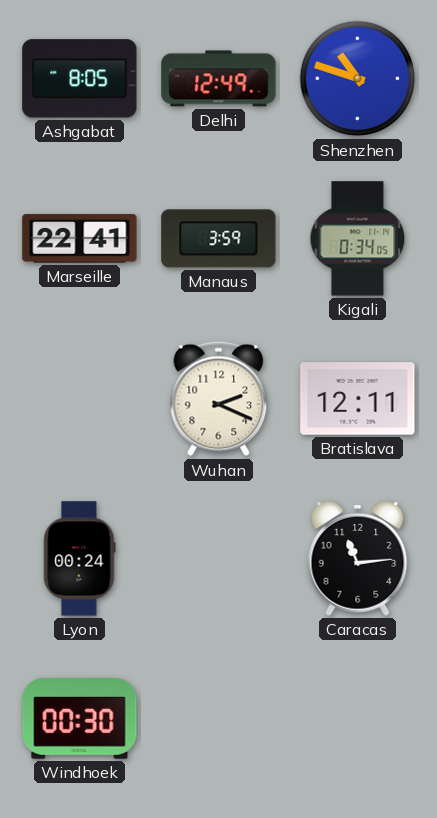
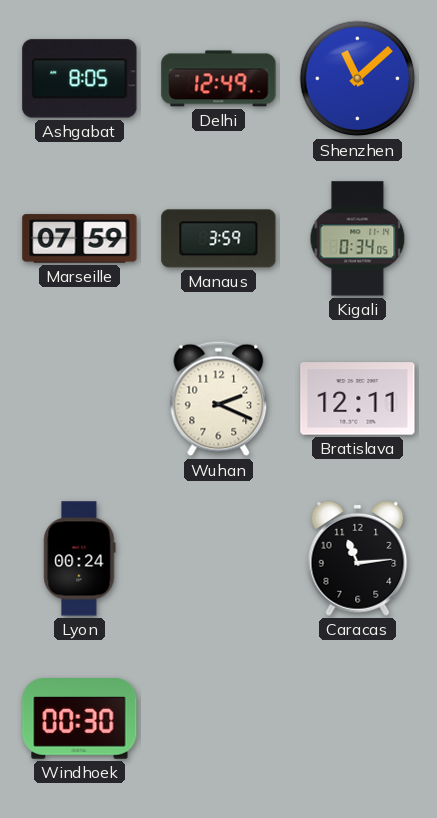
Shenzhen: 10:48 -> 11:08 (358, 79)
Marseille: 22:41 -> 07:59 (80, 239)
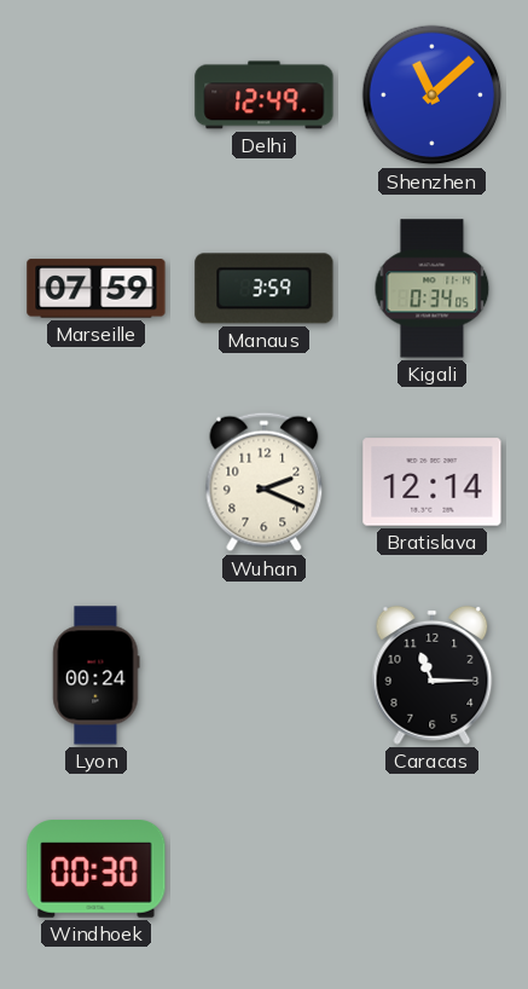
Ashgabat: 8:05 -> none (80, 79)
Bratislava: 12:11 -> 12:14 (433, 482)
Caracas: 11:14 -> 11:15 (433, 675)
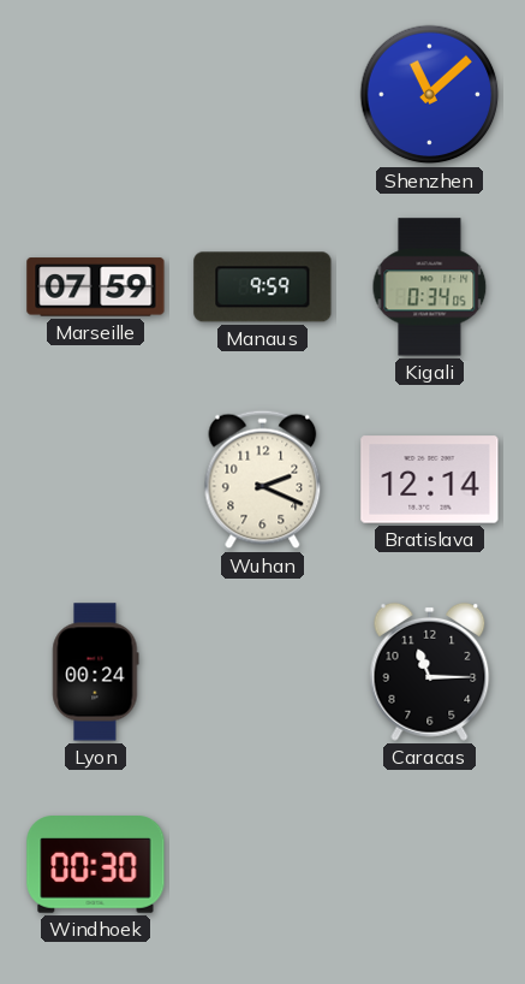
Delhi: 12:49 -> none (265, 96)
Manaus: 3:59 -> 9:59 (263, 288)
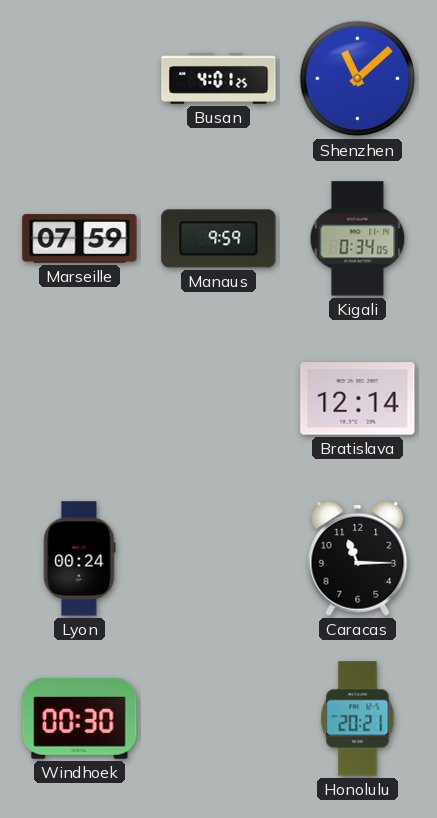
Busan: none -> 4:01 (219, 79)
Wuhan: 2:19 -> none (263, 480)
Honolulu: none -> 20:21 (358, 719)
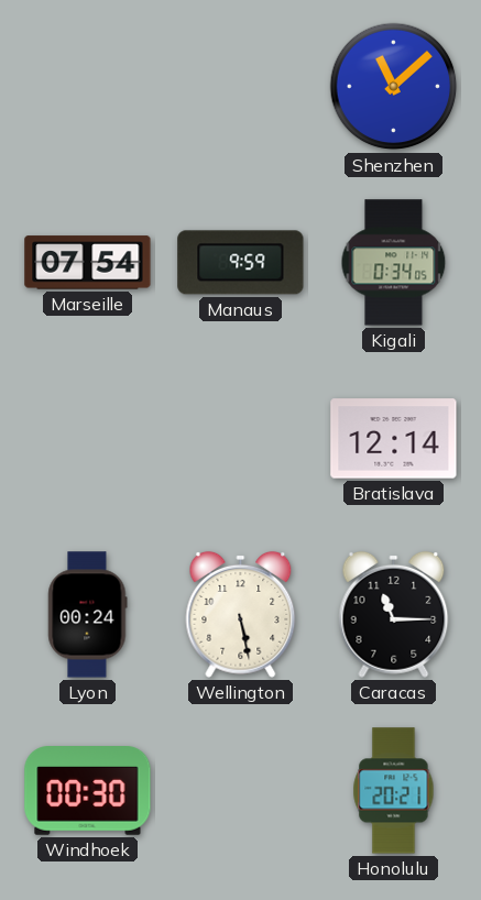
Busan: 4:01 -> none (219, 79)
Marseille: 07:59 -> 07:54 (88, 263)
Wellington: none -> 5:28 (241, 614)
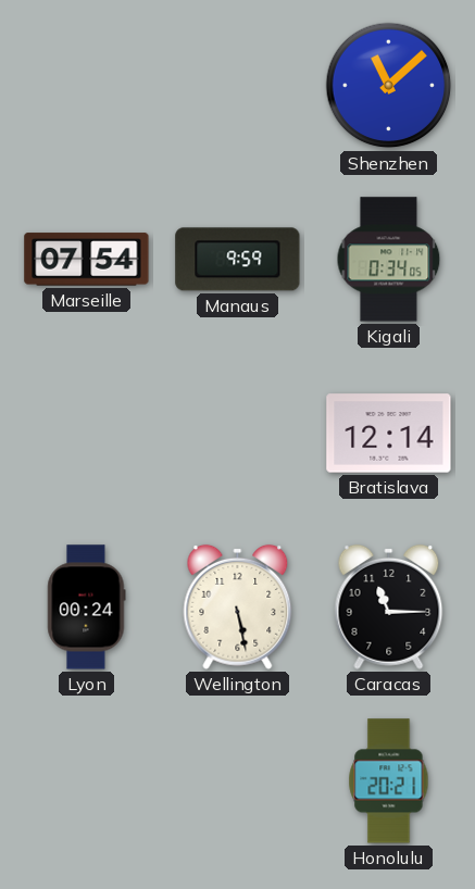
Windhoek: 00:30 -> none (88, 791)
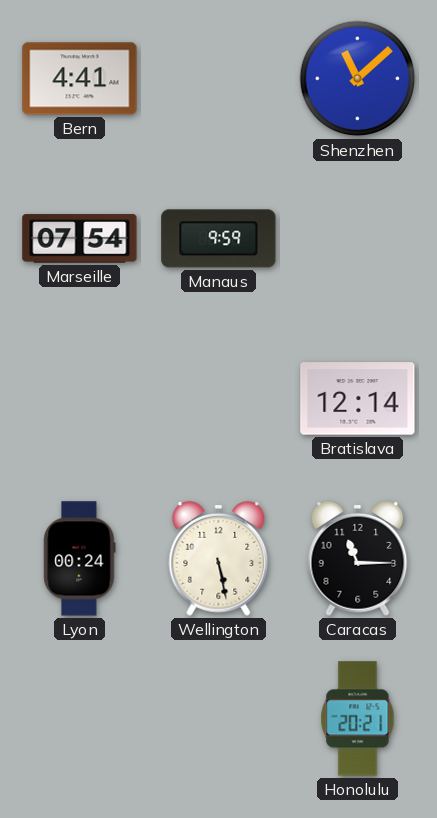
Bern: none -> 4:41 (80, 79)
Kigali: 0:34 -> none (389, 260)
